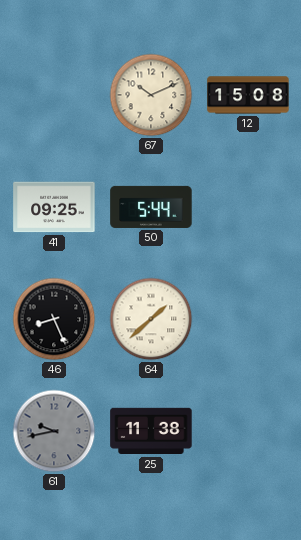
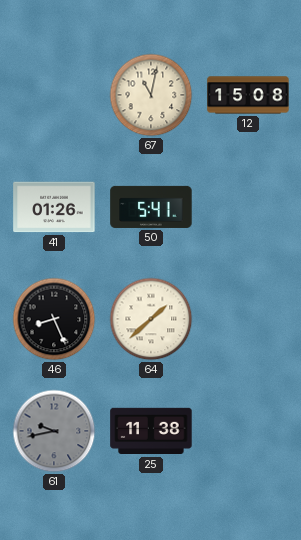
67: 10:11 -> 11:02 (151, 95)
41: 09:25 -> 01:26 (54, 207)
50: 5:44 -> 5:41 (151, 207)
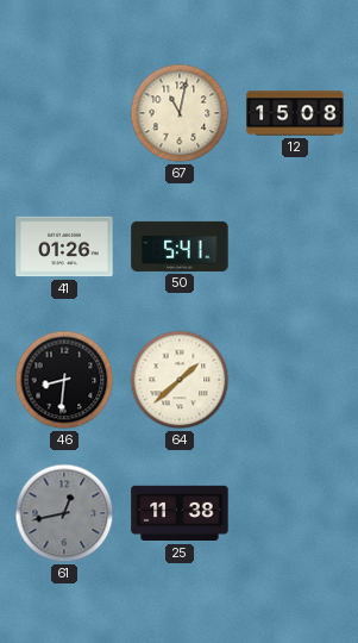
46: 8:26 -> 8:31 (64, 380)
61: 9:43 -> 12:43 (64, 513)
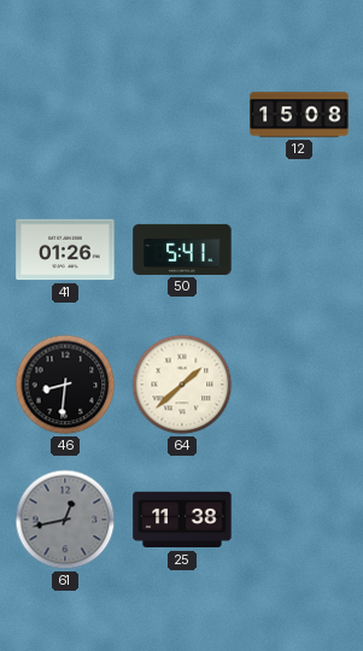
67: 11:02 -> none (180, 113)
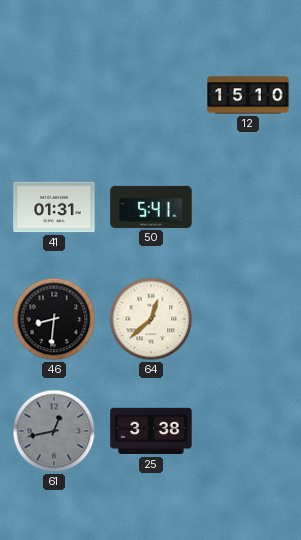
12: 15:08 -> 15:10 (248, 95)
41: 01:26 -> 01:31 (54, 207)
64: 1:38 -> 12:38 (151, 319)
25: 11:38 -> 3:38 (151, 431)
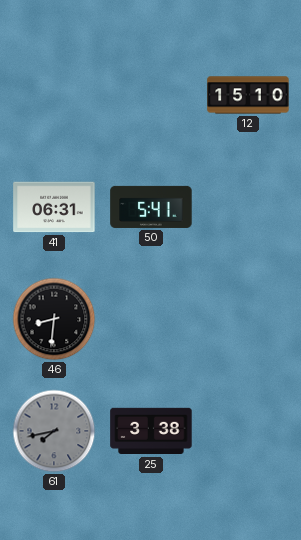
41: 01:31 -> 06:31 (54, 207)
64: 12:38 -> none (151, 319)
61: 12:43 -> 7:43 (54, 431)
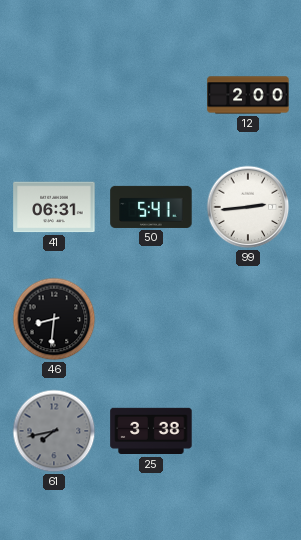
12: 15:10 -> 2:00 (248, 95)
99: none -> 2:44 (248, 207)
